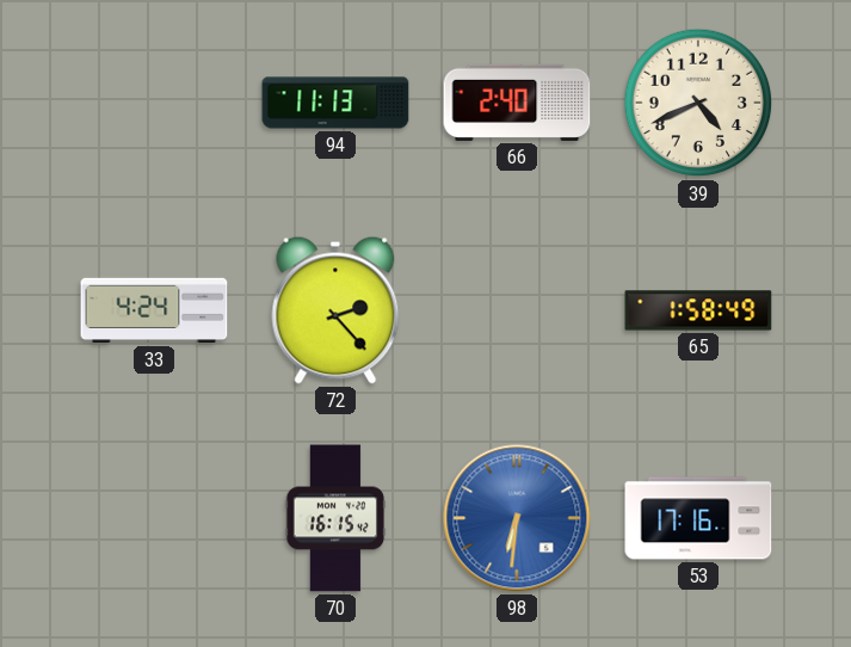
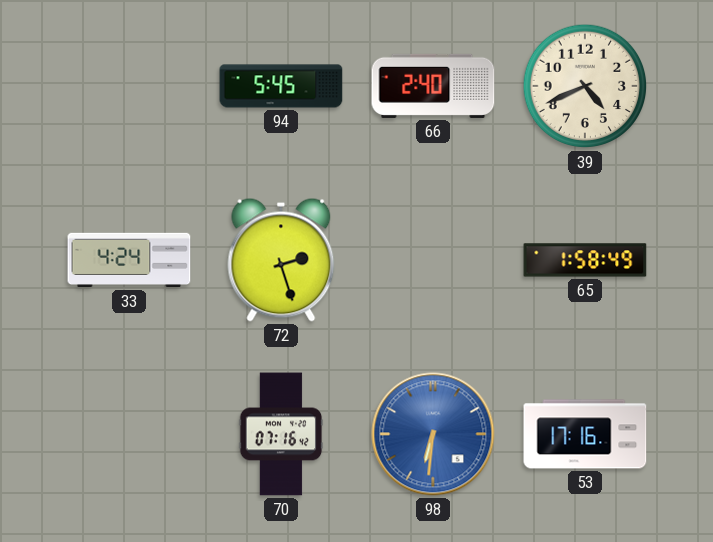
94: 11:13 -> 5:45 (281, 86)
72: 2:23 -> 2:27 (281, 260)
70: 16:15 -> 07:16 (281, 434)
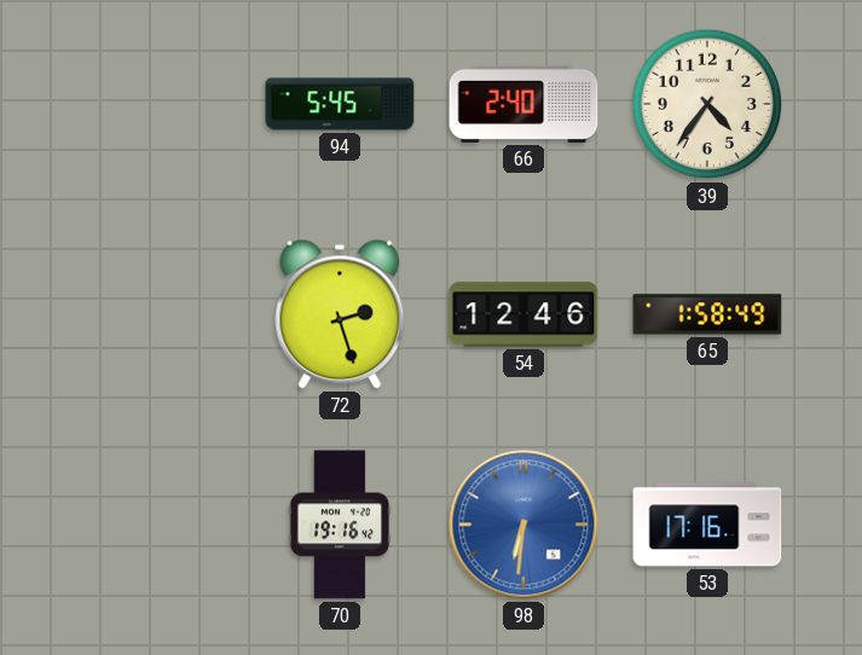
39: 4:41 -> 4:36 (707, 104)
33: 4:24 -> none (129, 260)
54: none -> 12:46 (523, 314)
70: 07:16 -> 19:16 (340, 524)
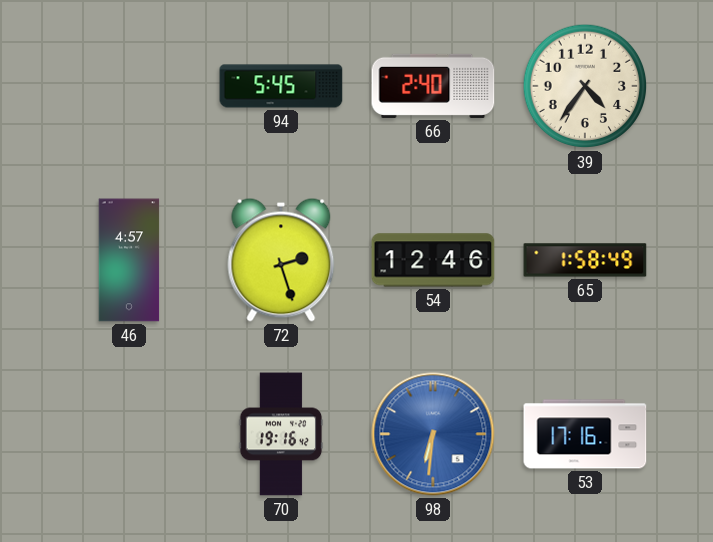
46: none -> 4:57 (129, 260)
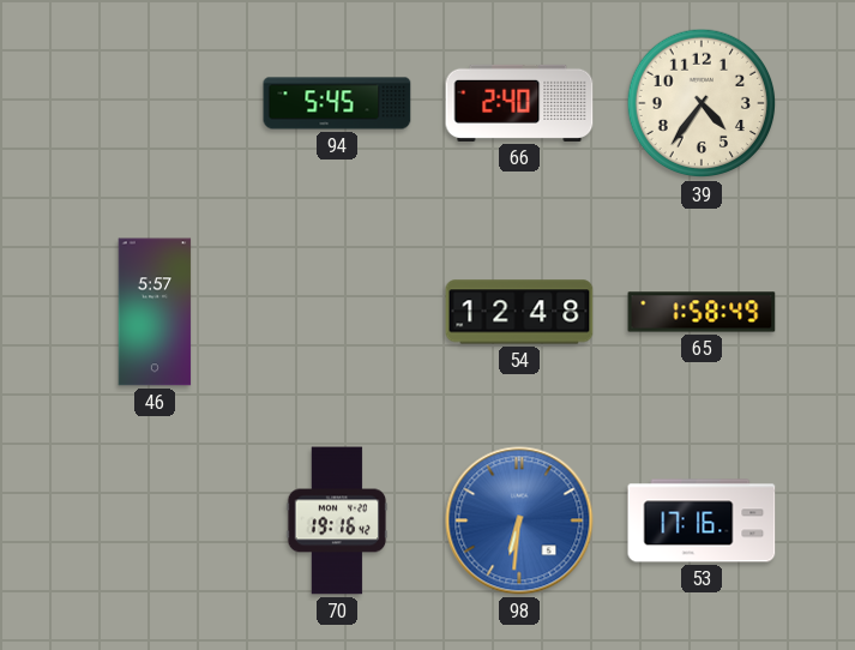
46: 4:57 -> 5:57 (155, 312)
72: 2:27 -> none (281, 260)
54: 12:46 -> 12:48 (519, 312)
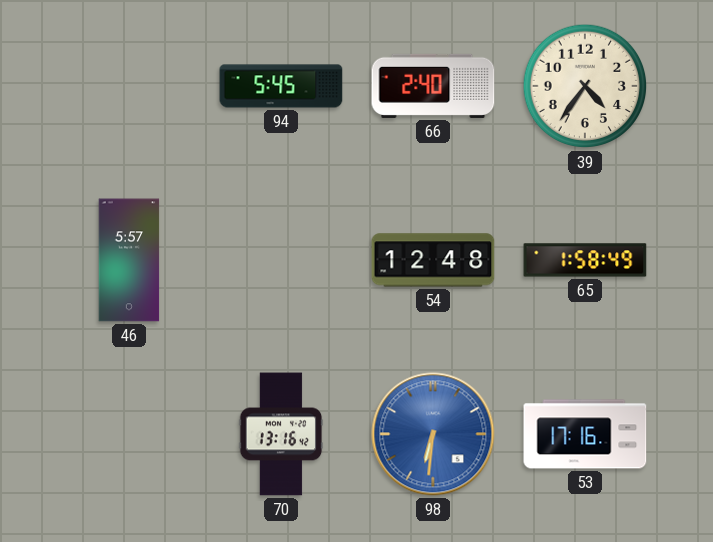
70: 19:16 -> 13:16 (281, 434)
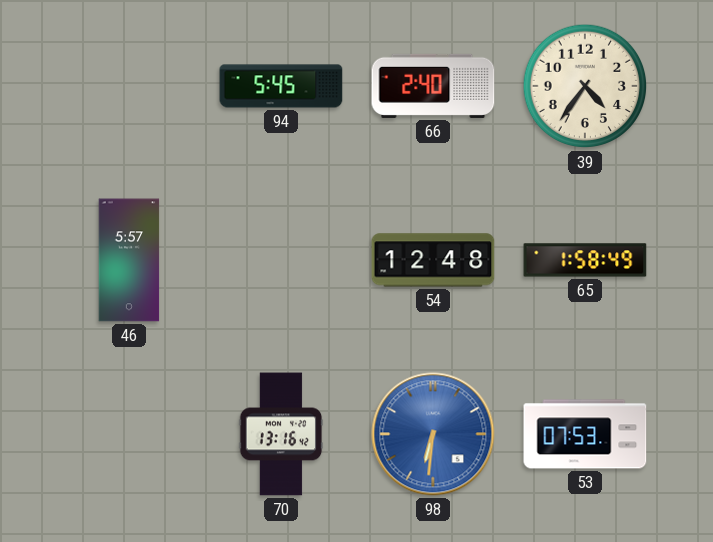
53: 17:16 -> 07:53 (585, 434)
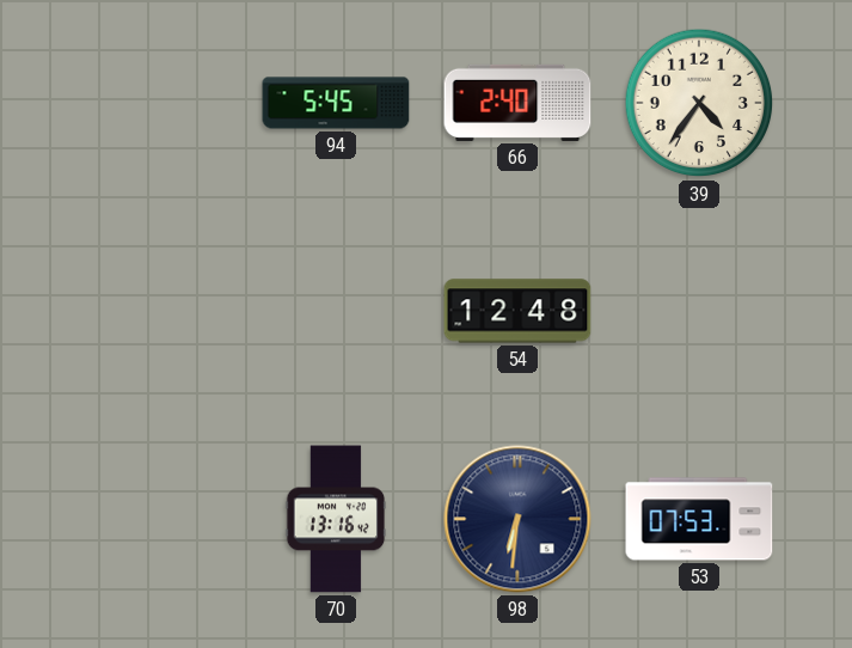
46: 5:57 -> none (129, 260)
65: 1:58 -> none (585, 260)
98 dial: blue -> navy (517, 519)
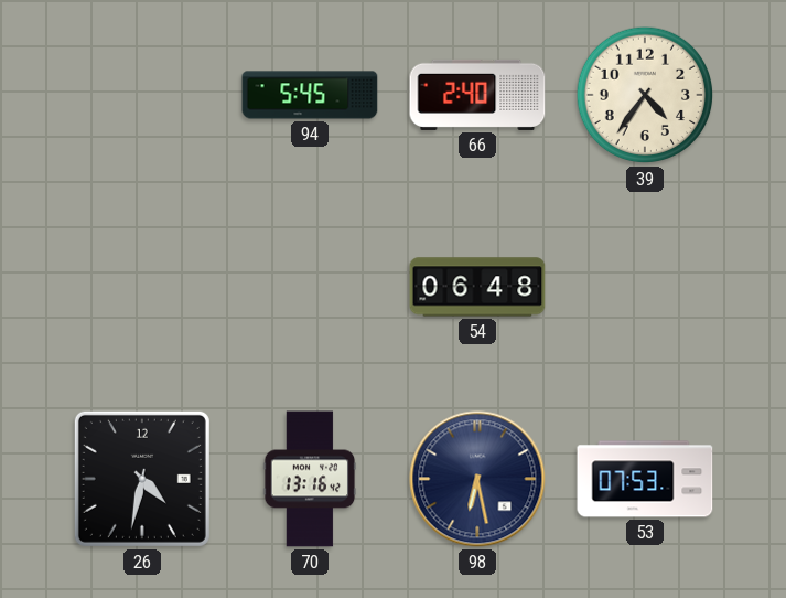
54: 12:48 -> 06:48 (477, 287)
26: none -> 4:32 (142, 479)
98: 6:31 -> 6:28 (477, 479)
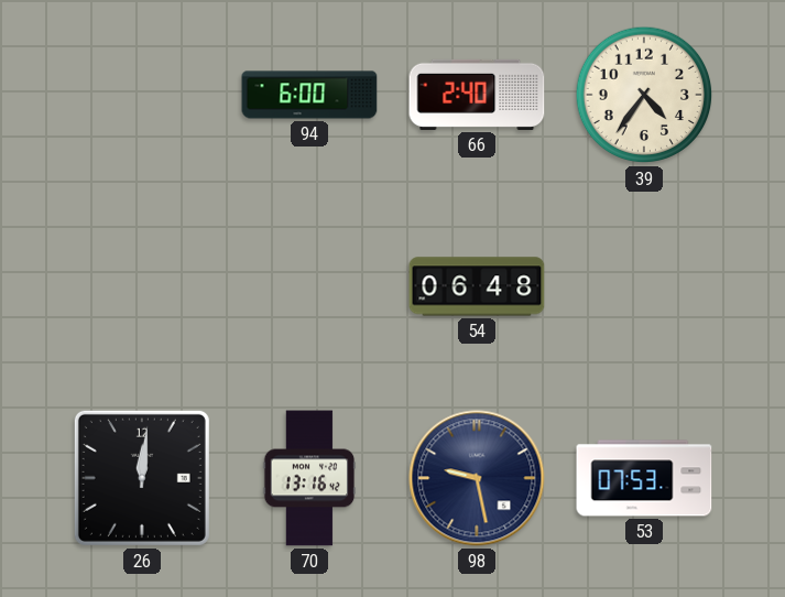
94: 5:45 -> 6:00 (309, 95)
26: 4:32 -> 12:01 (142, 478)
98: 6:28 -> 9:28 (477, 478)
